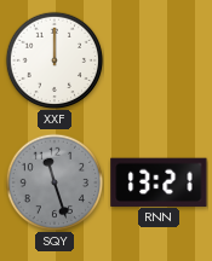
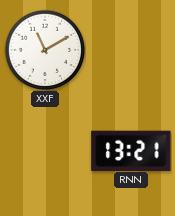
XXF: 12:00 -> 11:10 (45, 50)
SQY: 11:27 -> none (55, 182)
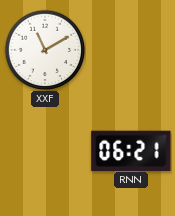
RNN: 13:21 -> 06:21 (131, 150)
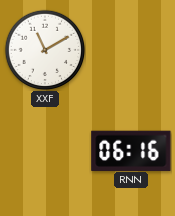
RNN: 06:21 -> 06:16 (131, 150)
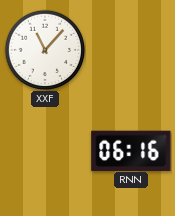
XXF: 11:10 -> 11:07 (45, 50)
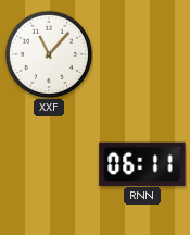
RNN: 06:16 -> 06:11 (142, 163)
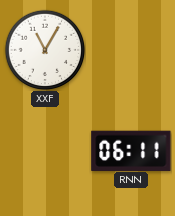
XXF: 11:07 -> 11:05 (45, 50)
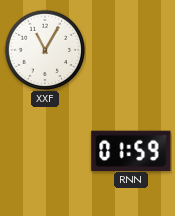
RNN: 06:11 -> 01:59 (131, 150)
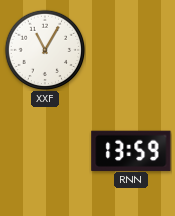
RNN: 01:59 -> 13:59 (131, 150)
